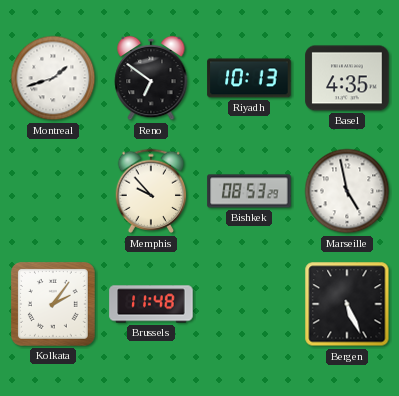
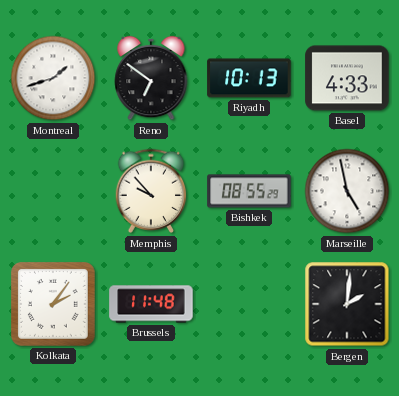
Basel: 4:35 -> 4:33 (347, 78)
Bishkek: 08:53 -> 08:55 (249, 191)
Bergen: 5:26 -> 2:01 (347, 304)
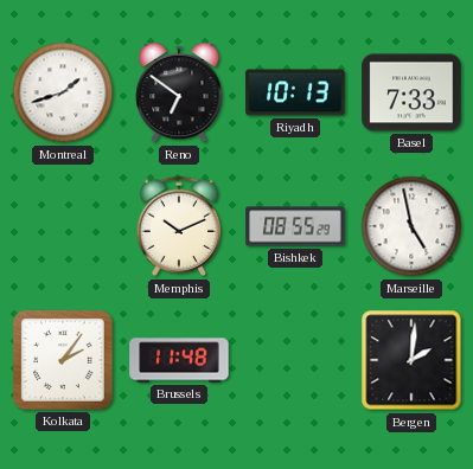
Basel: 4:33 -> 7:33 (411, 92)
Memphis: 9:53 -> 10:11 (179, 226)
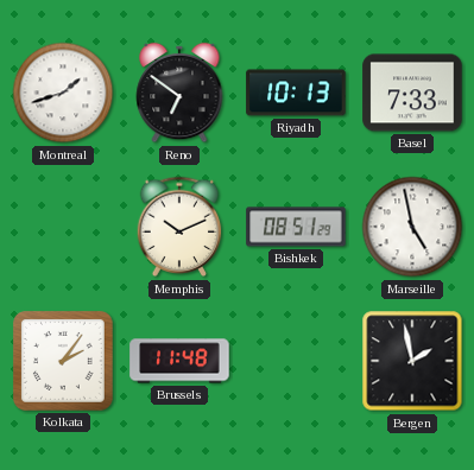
Bishkek: 08:55 -> 08:51 (296, 227)
Bergen: 2:01 -> 1:58 (412, 361)
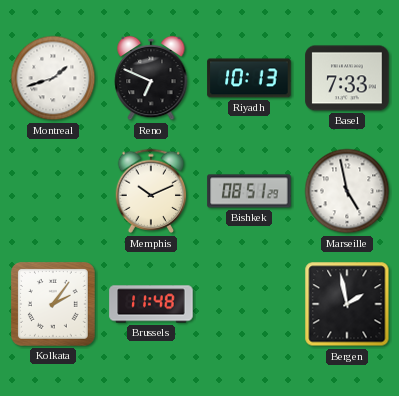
Reno: 6:51 -> 6:49 (151, 78)
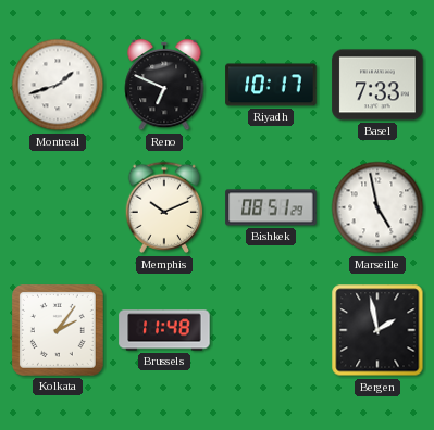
Riyadh: 10:13 -> 10:17 (271, 85)
